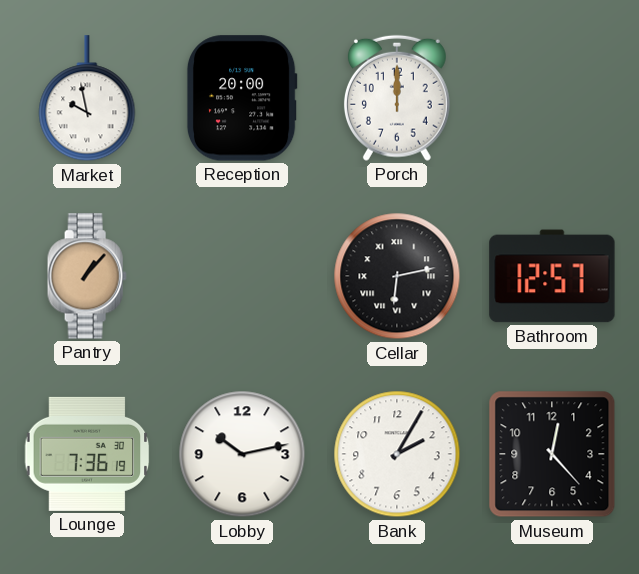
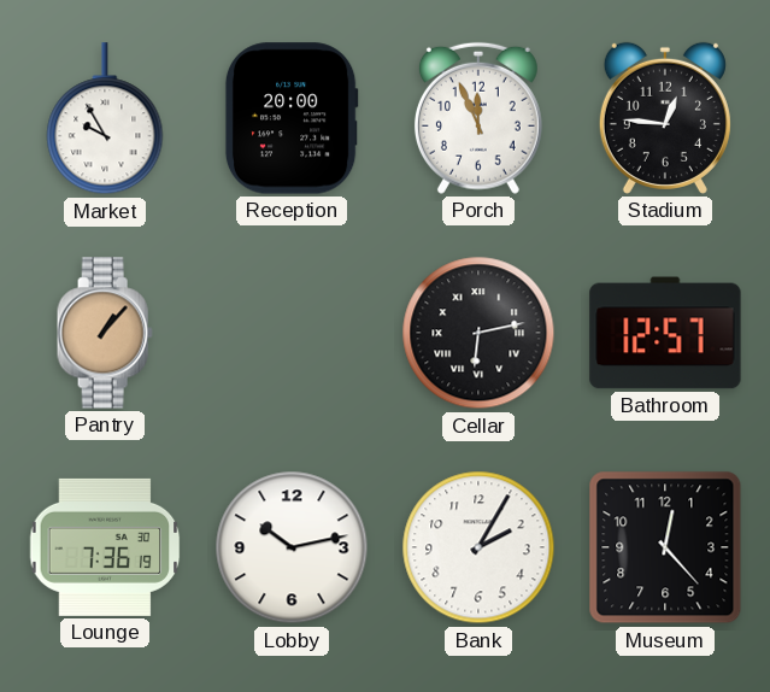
Market: 9:58 -> 9:55 (105, 119)
Porch: 12:00 -> 11:56 (478, 118)
Stadium: none -> 12:46 (665, 118)
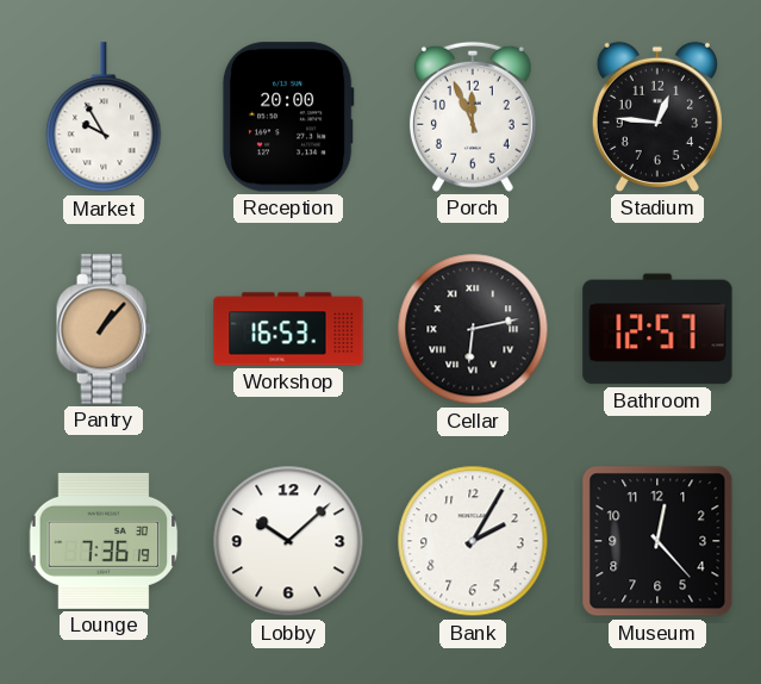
Workshop: none -> 16:53 (288, 329)
Lobby: 10:13 -> 10:08 (288, 541)
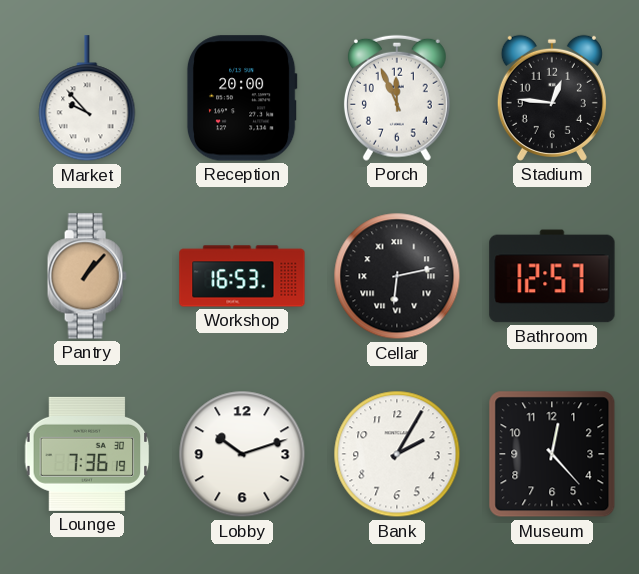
Market: 9:55 -> 9:53 (87, 99)
Lobby: 10:08 -> 10:12 (242, 454)
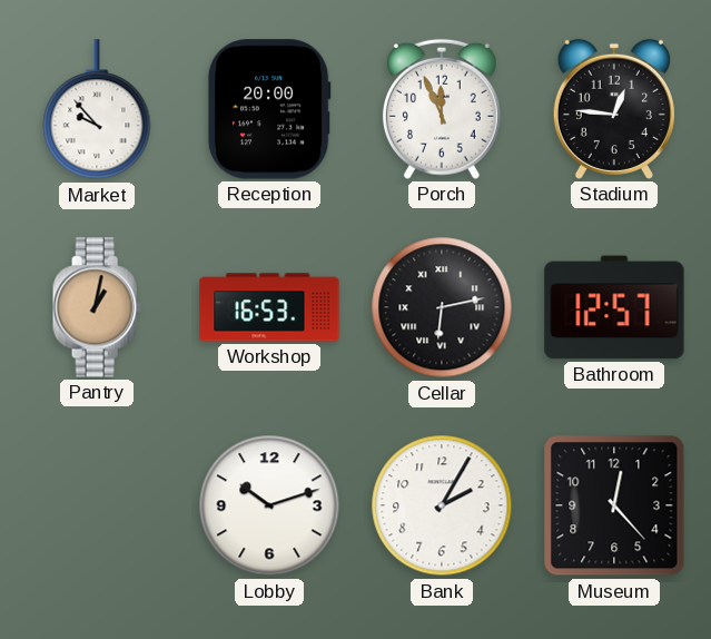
Pantry: 1:07 -> 1:02 (97, 307)
Lounge: 7:36 -> none (87, 454)
